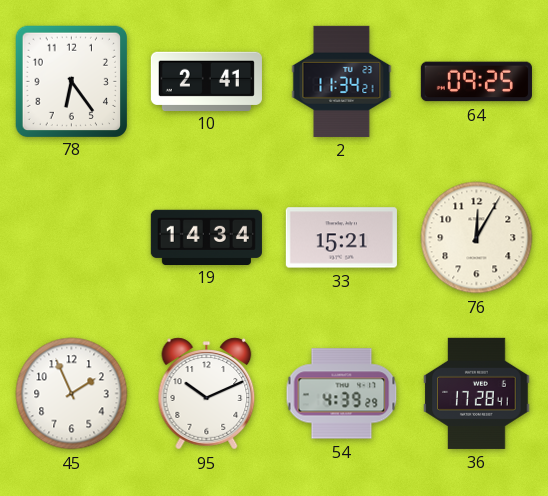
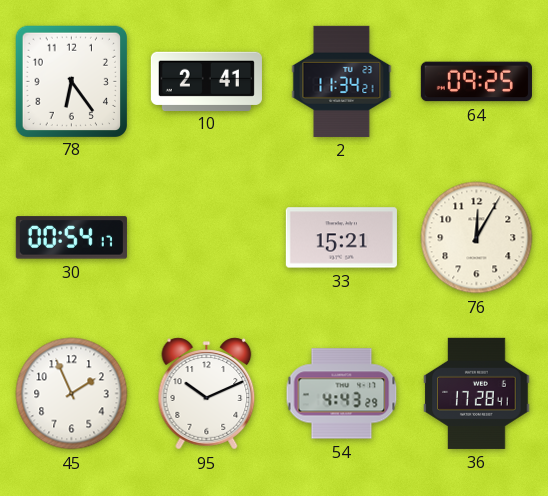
30: none -> 00:54 (71, 238)
19: 14:34 -> none (206, 237)
54: 4:39 -> 4:43 (342, 394)
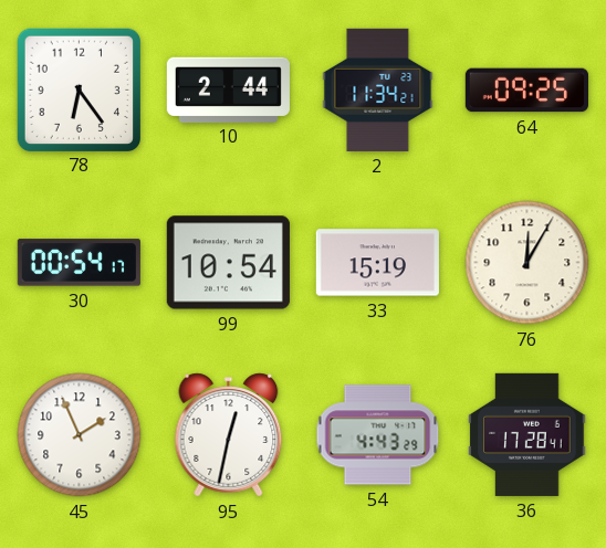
10: 2:41 -> 2:44 (228, 89)
99: none -> 10:54 (228, 263)
33: 15:21 -> 15:19 (377, 263)
95: 10:11 -> 12:32 (229, 435)
